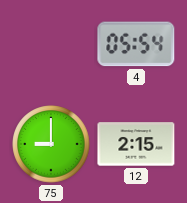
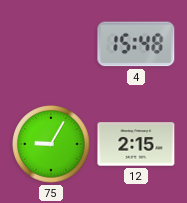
4: 05:54 -> 15:48 (136, 44)
75: 9:00 -> 9:05 (51, 144)
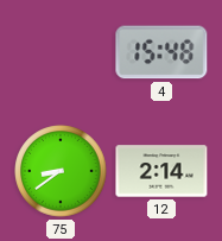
75: 9:05 -> 8:39 (61, 171)
12: 2:15 -> 2:14 (161, 171)
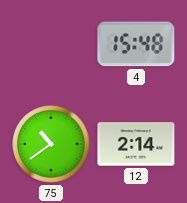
75: 8:39 -> 10:39 (51, 144)
